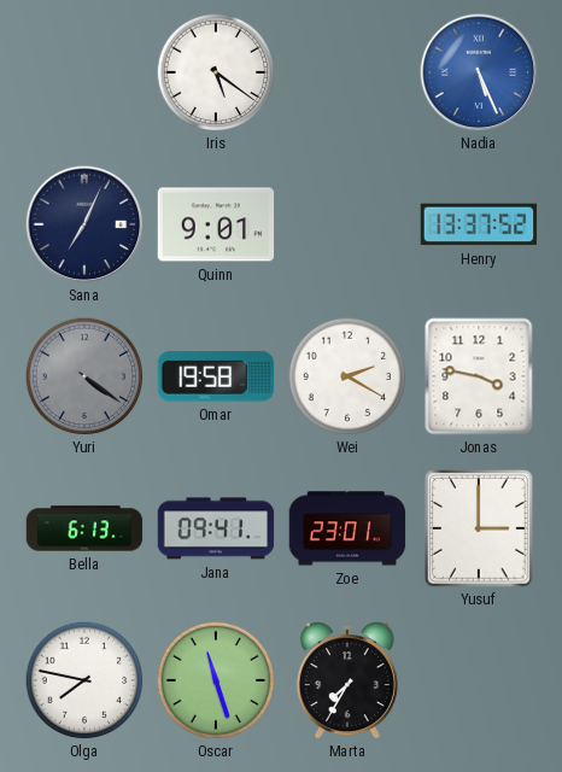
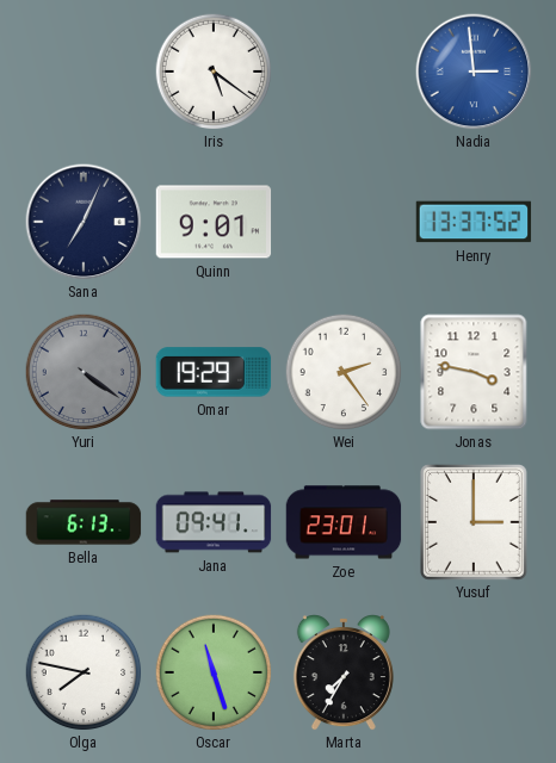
Nadia: 5:26 -> 2:59 (474, 72)
Omar: 19:58 -> 19:29 (214, 372)
Wei: 2:20 -> 2:24 (344, 372)
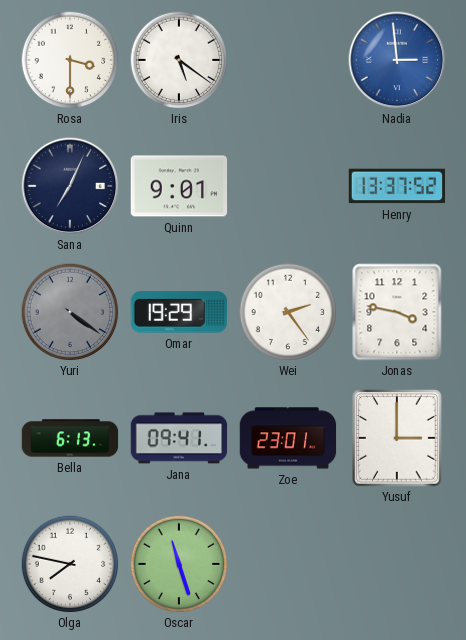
Rosa: none -> 3:30 (70, 60)
Marta: 7:35 -> none (344, 672)
